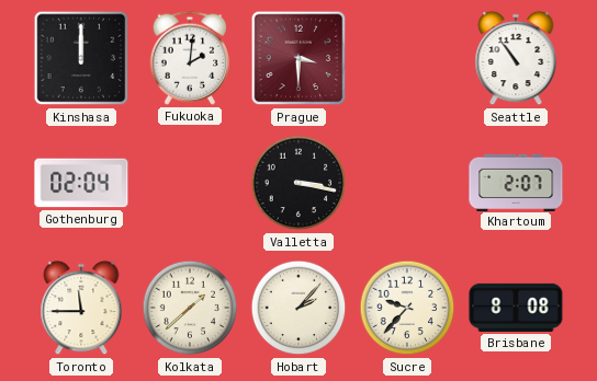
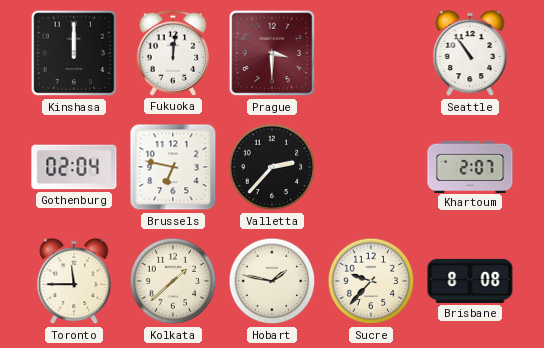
Fukuoka: 2:01 -> 12:01 (173, 53)
Brussels: none -> 6:47 (173, 167)
Valletta: 3:17 -> 2:37 (272, 167)
Hobart: 2:07 -> 1:47 (272, 281)
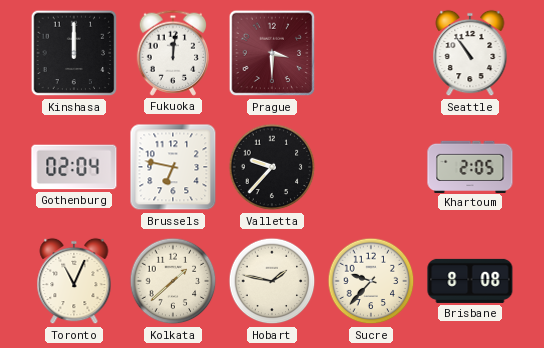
Valletta: 2:37 -> 9:37 (272, 167)
Khartoum: 2:07 -> 2:05 (470, 166)
Toronto: 11:45 -> 11:04 (74, 281)
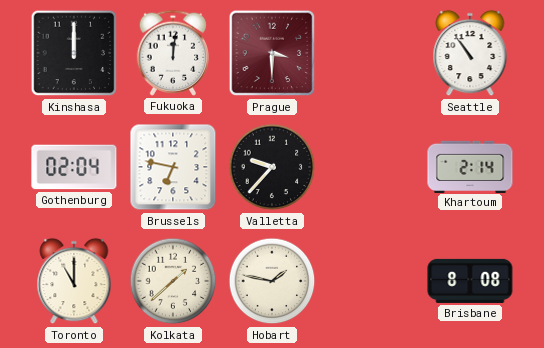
Khartoum: 2:05 -> 2:14 (470, 166)
Toronto: 11:04 -> 11:00 (74, 281)
Sucre: 9:37 -> none (371, 281)
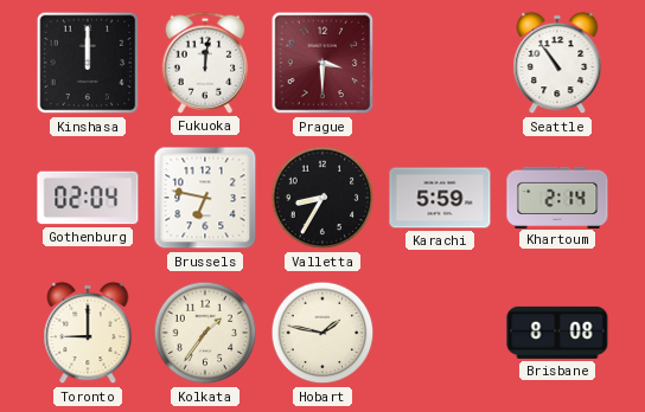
Valletta: 9:37 -> 8:35 (322, 198)
Karachi: none -> 5:59 (440, 198)
Toronto: 11:00 -> 9:00 (88, 333)
Kolkata: 1:38 -> 1:36 (205, 333)
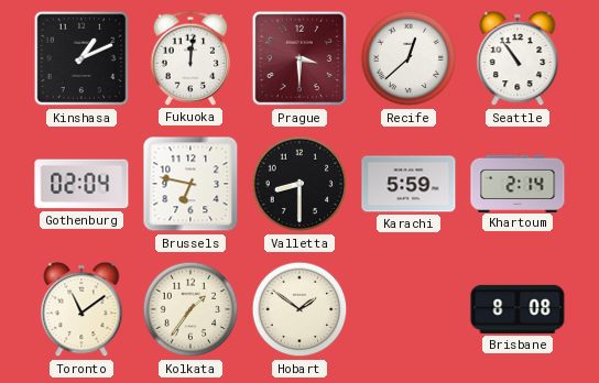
Kinshasa: 12:00 -> 1:11 (81, 58)
Recife: none -> 12:38 (409, 58)
Valletta: 8:35 -> 8:30 (299, 184)
Toronto: 9:00 -> 11:09 (81, 309)
Hobart: 1:47 -> 1:51 (299, 309)
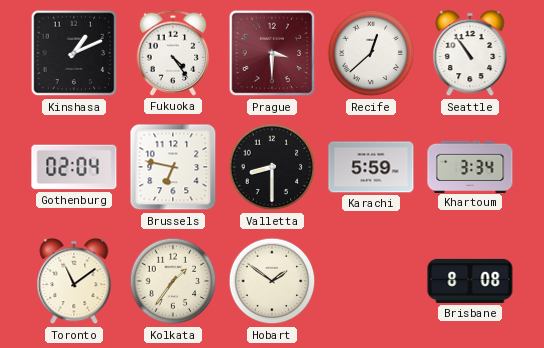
Fukuoka: 12:01 -> 4:24 (173, 53)
Khartoum: 2:14 -> 3:34 (470, 166)
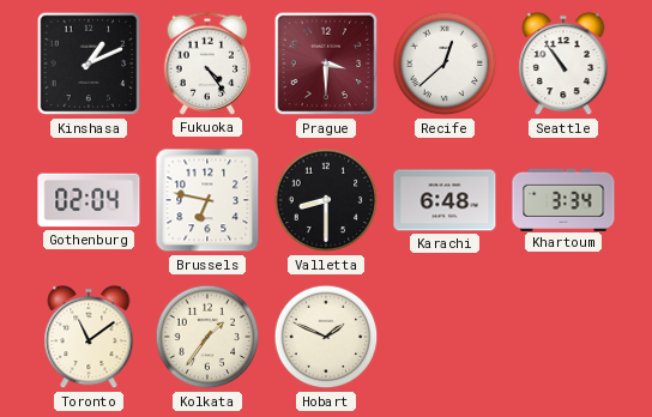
Karachi: 5:59 -> 6:48 (445, 200)
Hobart: 1:51 -> 1:49 (326, 337)
Brisbane: 8:08 -> none (470, 281)
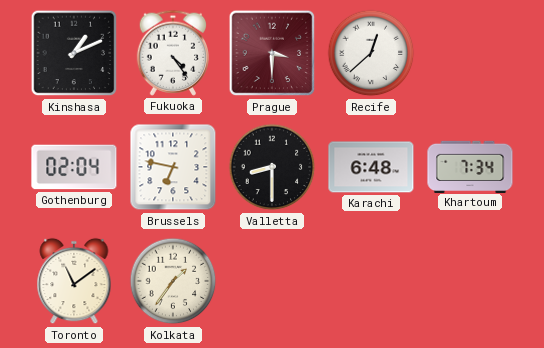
Seattle: 10:54 -> none (563, 64)
Khartoum: 3:34 -> 7:34 (470, 166)
Hobart: 1:49 -> none (326, 337)
